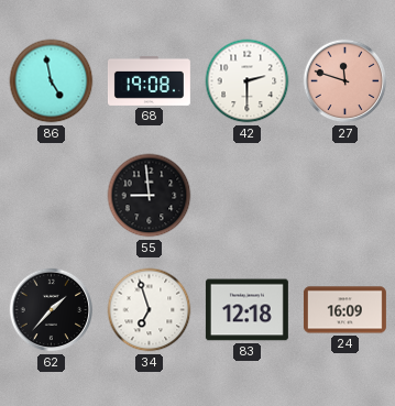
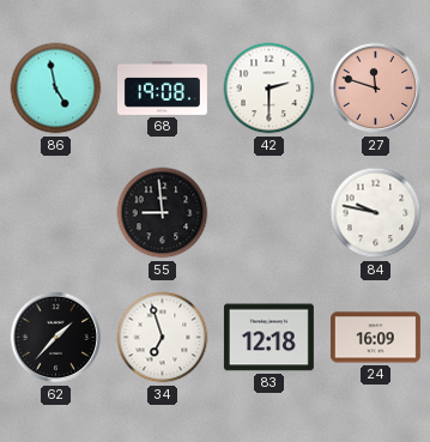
84: none -> 9:47 (376, 213)
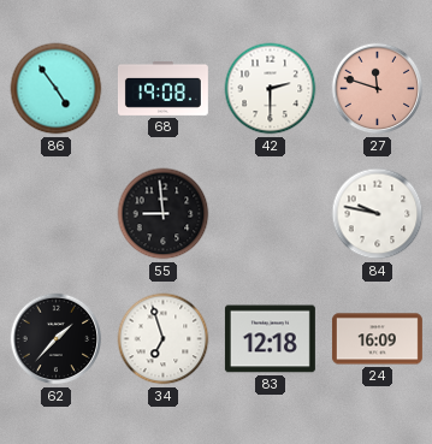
86: 4:58 -> 4:54 (57, 89)
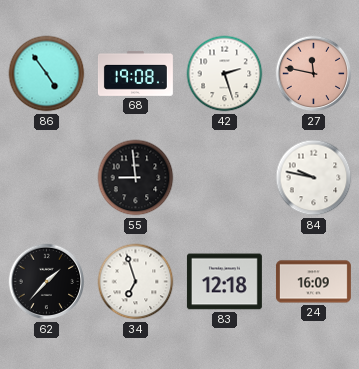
42: 2:30 -> 2:27 (225, 74)
27: 11:48 -> 11:47 (314, 74)
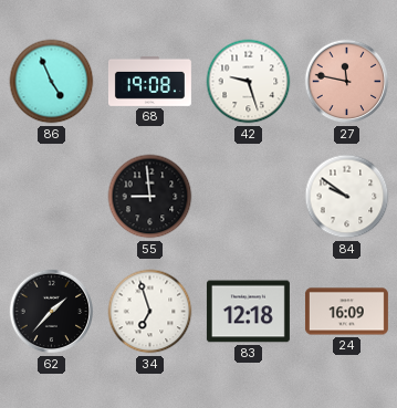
86: 4:54 -> 4:56 (52, 82)
42: 2:27 -> 9:27 (249, 82)
84: 9:47 -> 9:51 (347, 197)
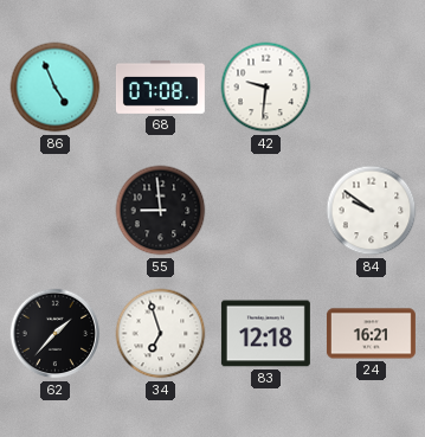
68: 19:08 -> 07:08 (160, 86)
42: 9:27 -> 9:31 (266, 88)
27: 11:47 -> none (347, 82)
24: 16:09 -> 16:21 (371, 334)
